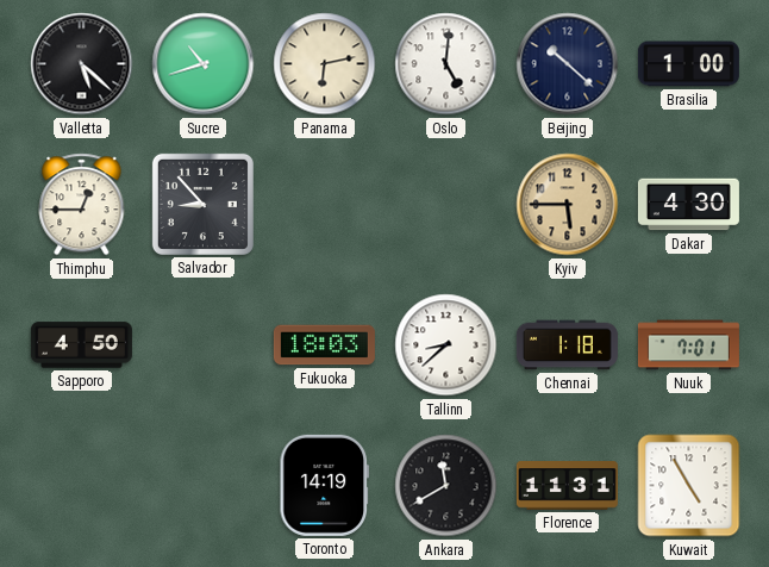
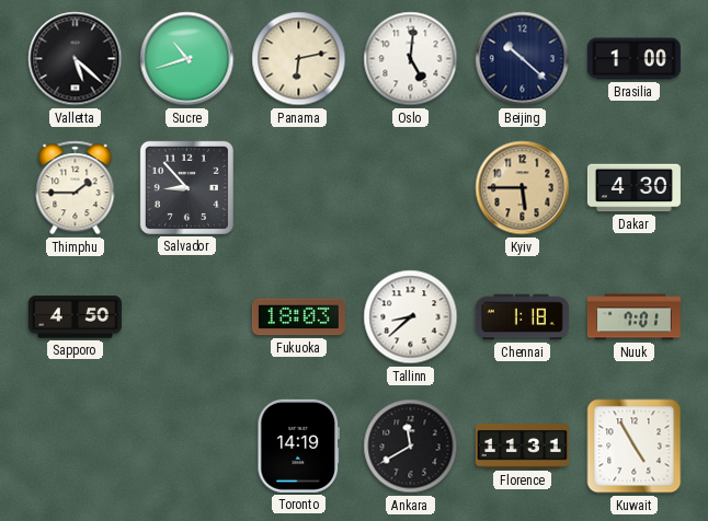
Thimphu: 12:45 -> 1:45 (76, 188)
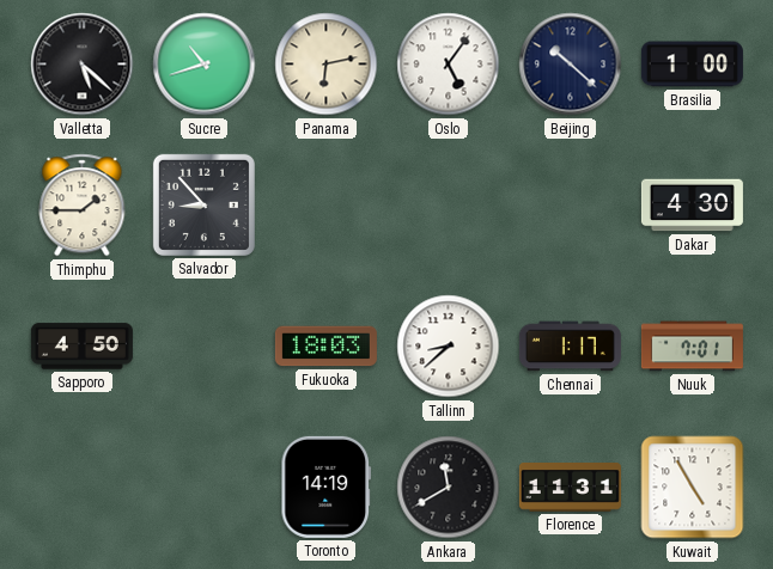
Oslo: 5:01 -> 5:06 (449, 65)
Kyiv: 5:45 -> none (523, 188)
Chennai: 1:18 -> 1:17 (570, 347)
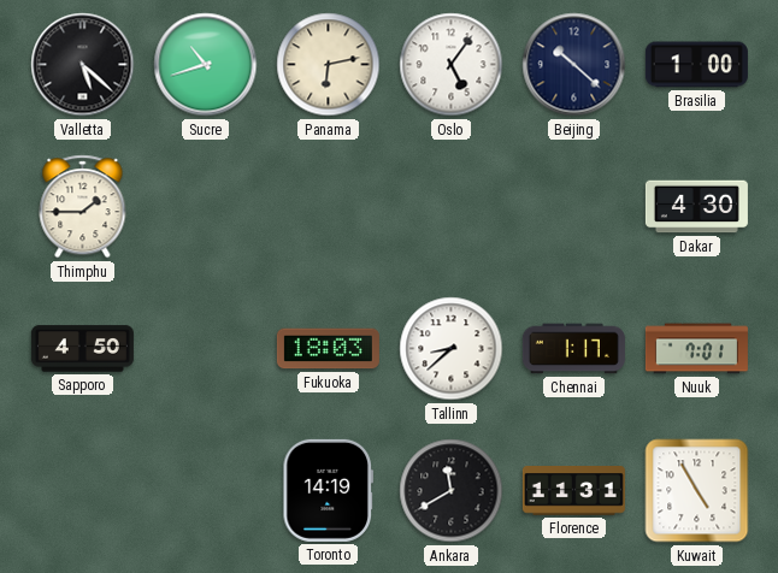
Salvador: 8:53 -> none (203, 204)
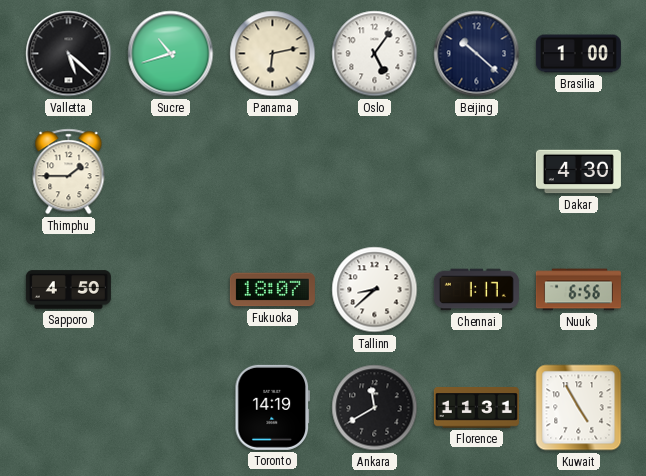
Fukuoka: 18:03 -> 18:07 (272, 290)
Nuuk: 7:01 -> 6:56 (578, 290)
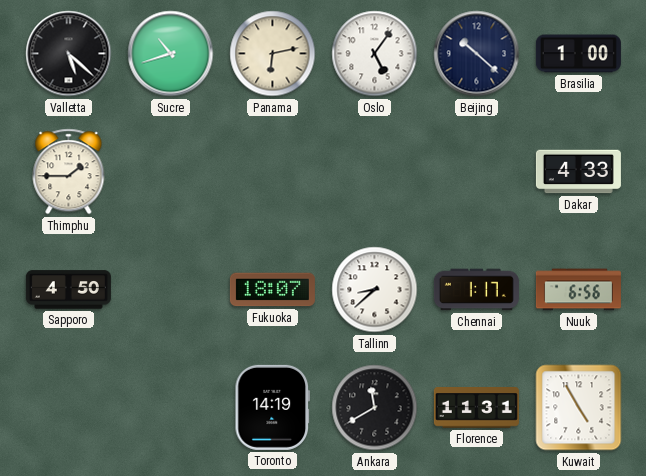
Dakar: 4:30 -> 4:33 (578, 172)
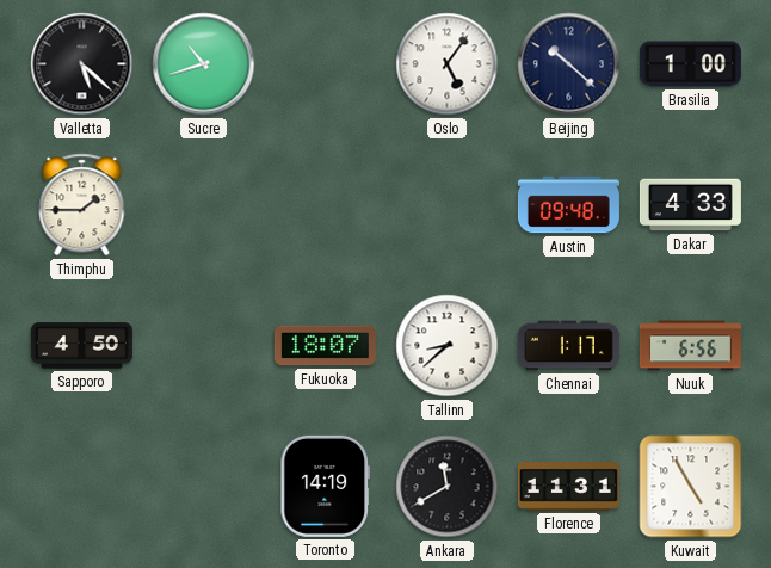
Panama: 6:13 -> none (273, 54)
Austin: none -> 09:48 (568, 205)
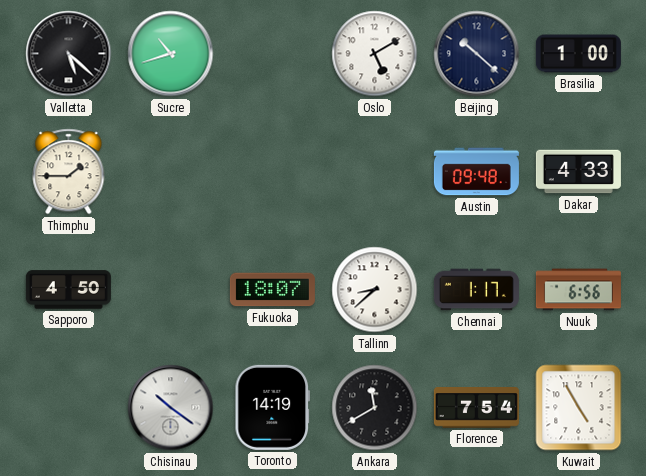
Oslo: 5:06 -> 5:10 (375, 54)
Chisinau: none -> 10:21 (171, 408)
Florence: 11:31 -> 7:54 (476, 408)
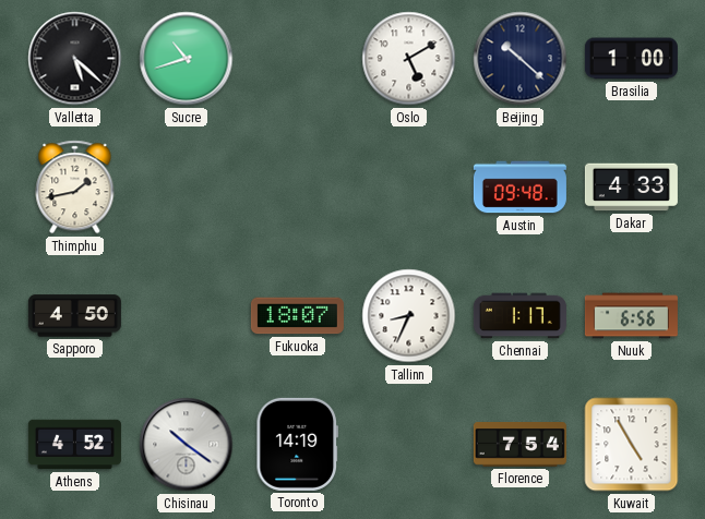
Thimphu: 1:45 -> 1:43 (75, 188)
Tallinn: 8:38 -> 8:34 (409, 316)
Athens: none -> 4:52 (74, 445)
Ankara: 11:40 -> none (375, 408)
